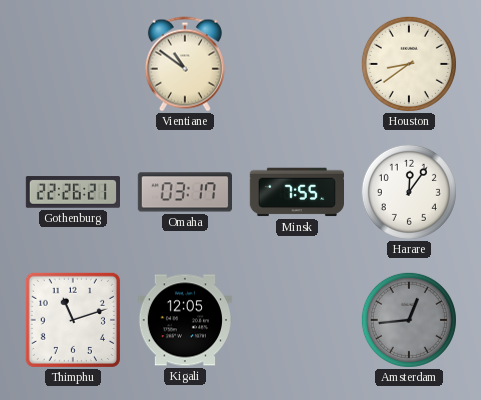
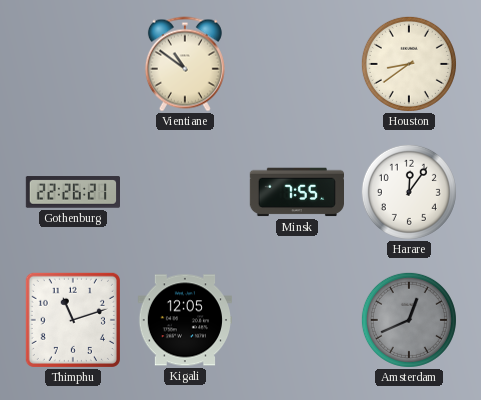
Omaha: 03:17 -> none (184, 192)
Amsterdam: 12:44 -> 12:41 (409, 320)
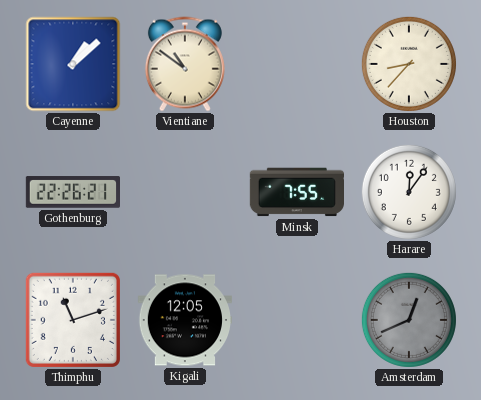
Cayenne: none -> 1:08 (73, 64)
Houston: 8:39 -> 8:37 (409, 64)
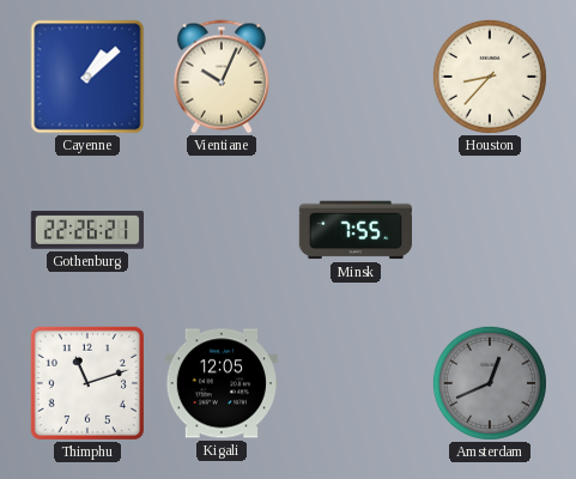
Vientiane: 10:51 -> 10:04 (222, 77)
Harare: 12:06 -> none (409, 192)
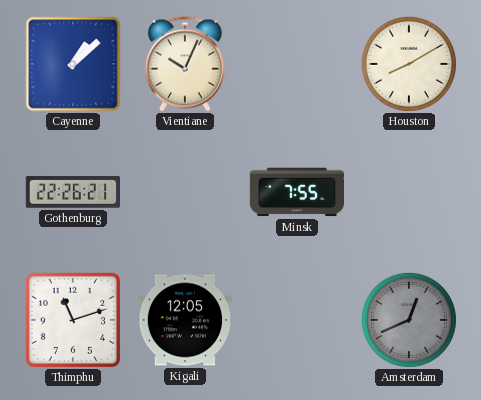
Houston: 8:37 -> 8:10 (409, 64)
